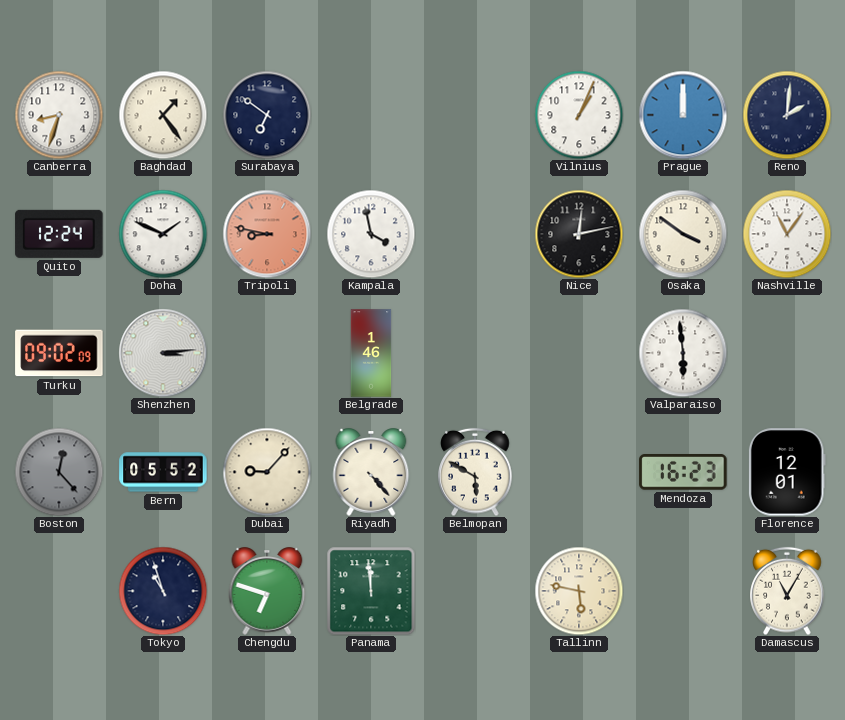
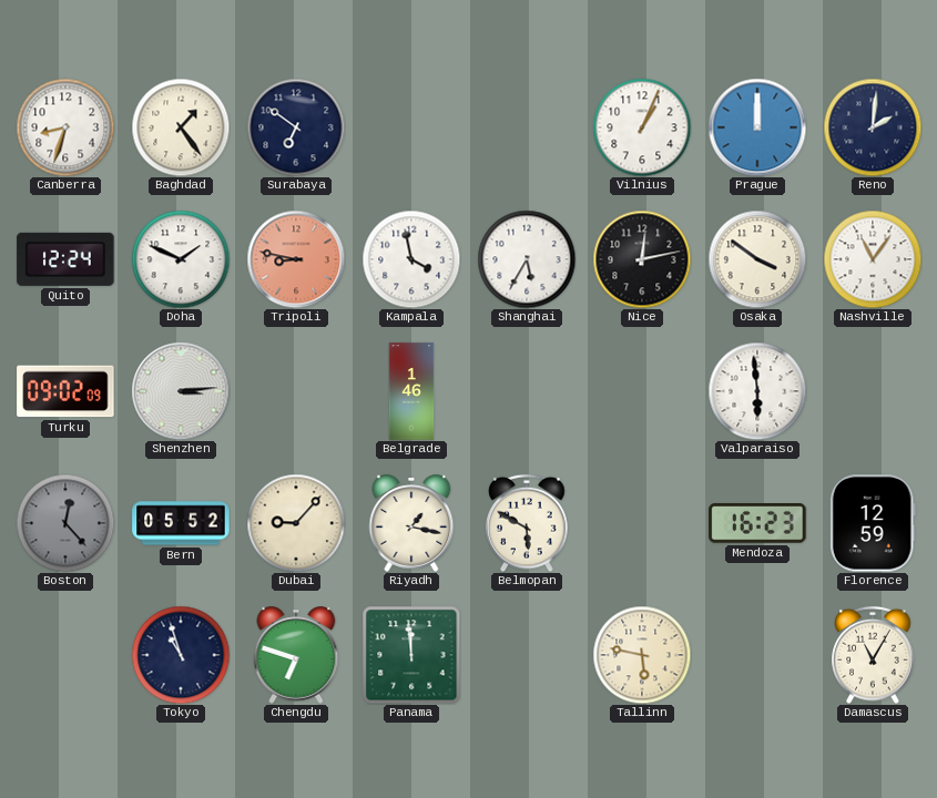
Shanghai: none -> 5:35 (527, 259)
Riyadh: 4:23 -> 1:17 (411, 523)
Florence: 12:01 -> 12:59 (873, 523)
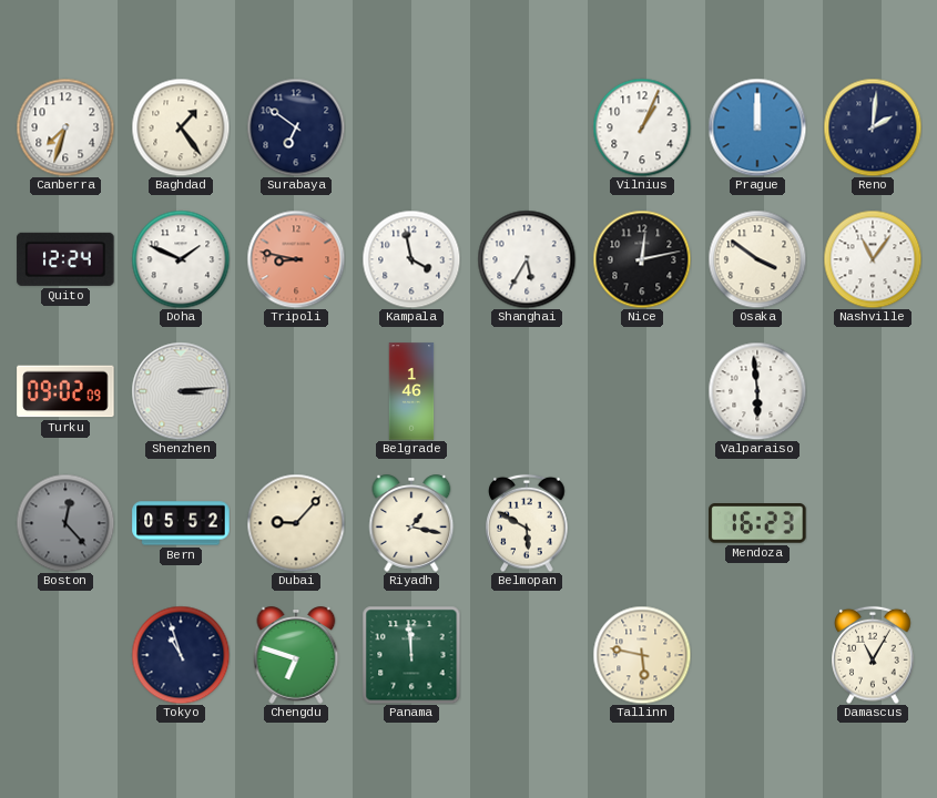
Canberra: 8:33 -> 7:33 (65, 127)
Florence: 12:59 -> none (873, 523)
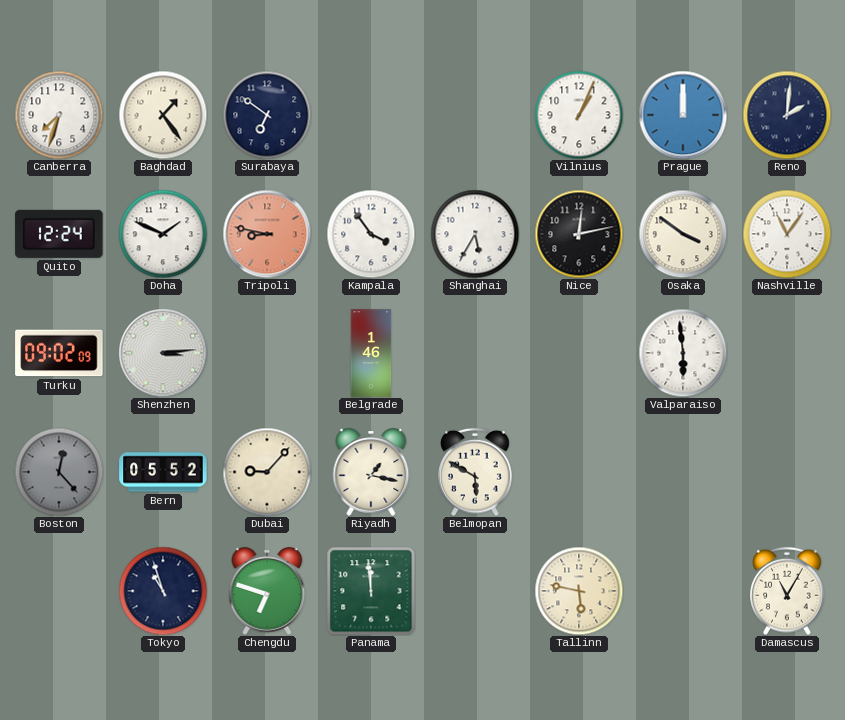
Kampala: 3:58 -> 3:54 (371, 234)
Mendoza: 16:23 -> none (757, 524)
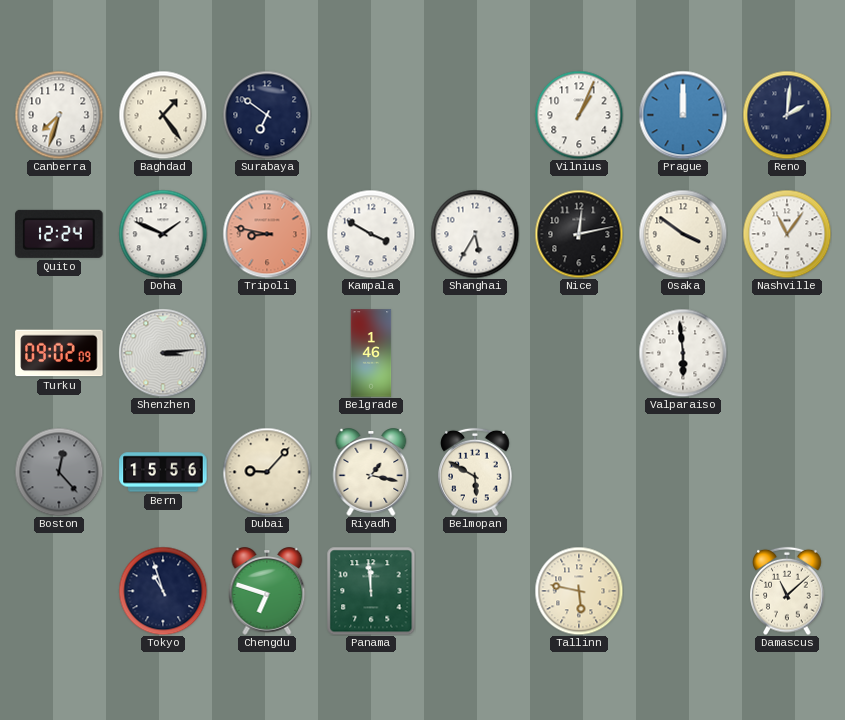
Kampala: 3:54 -> 3:50 (371, 234)
Bern: 05:52 -> 15:56 (163, 472)
Damascus: 11:05 -> 11:08 (787, 591)
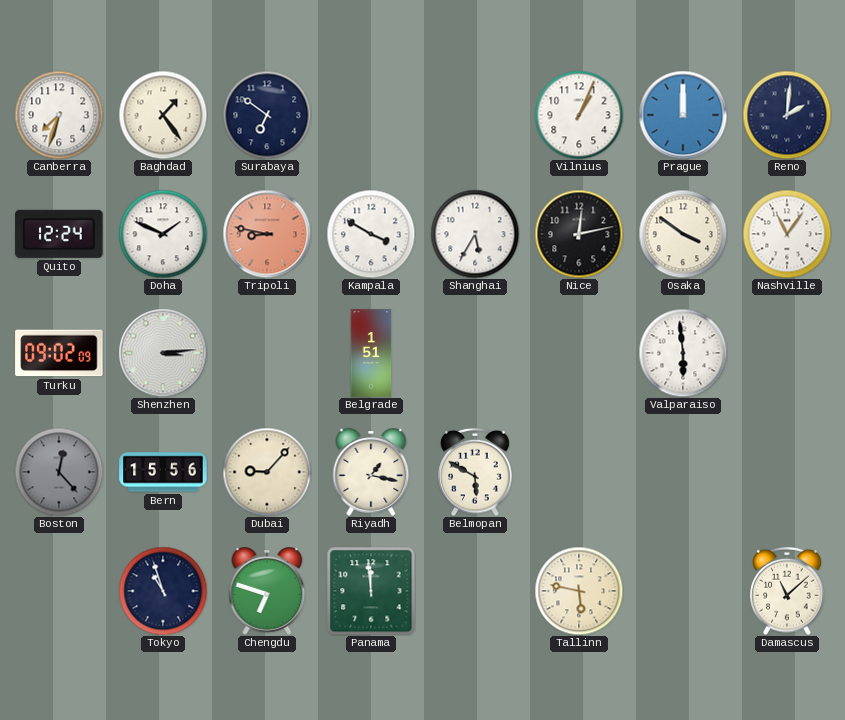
Belgrade: 1:46 -> 1:51 (371, 353)
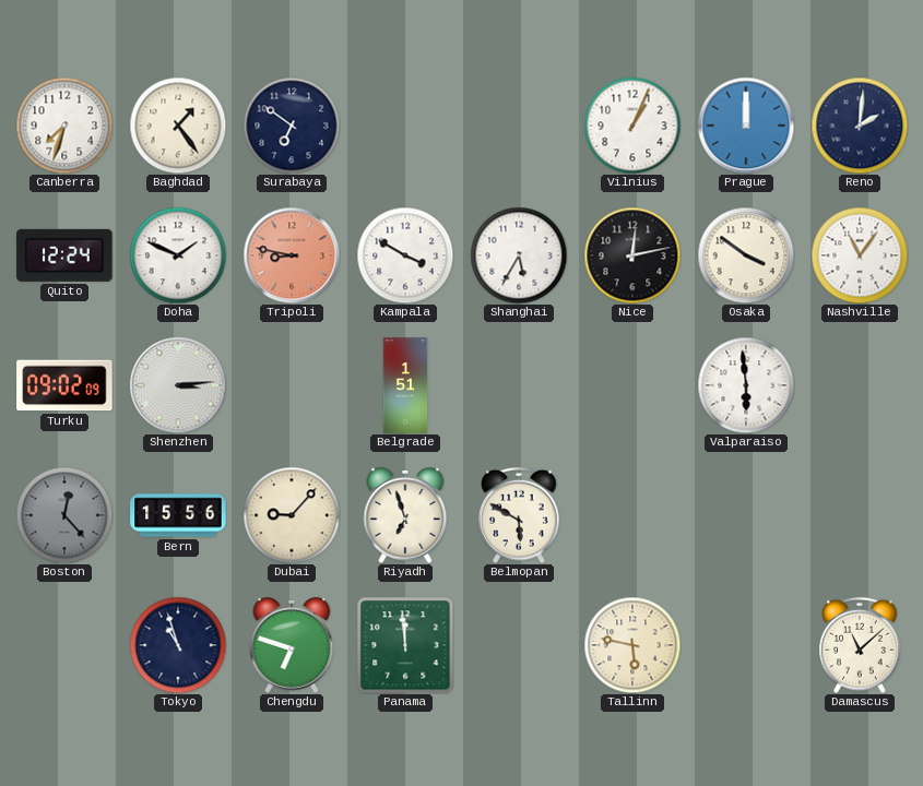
Riyadh: 1:17 -> 6:57 (405, 515)
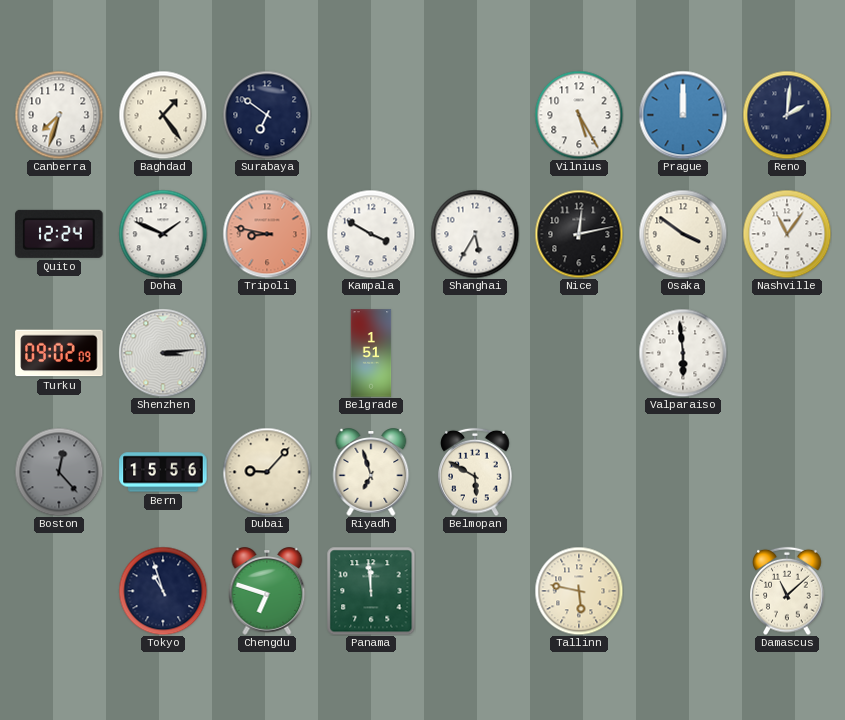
Vilnius: 1:04 -> 5:25 (579, 115)
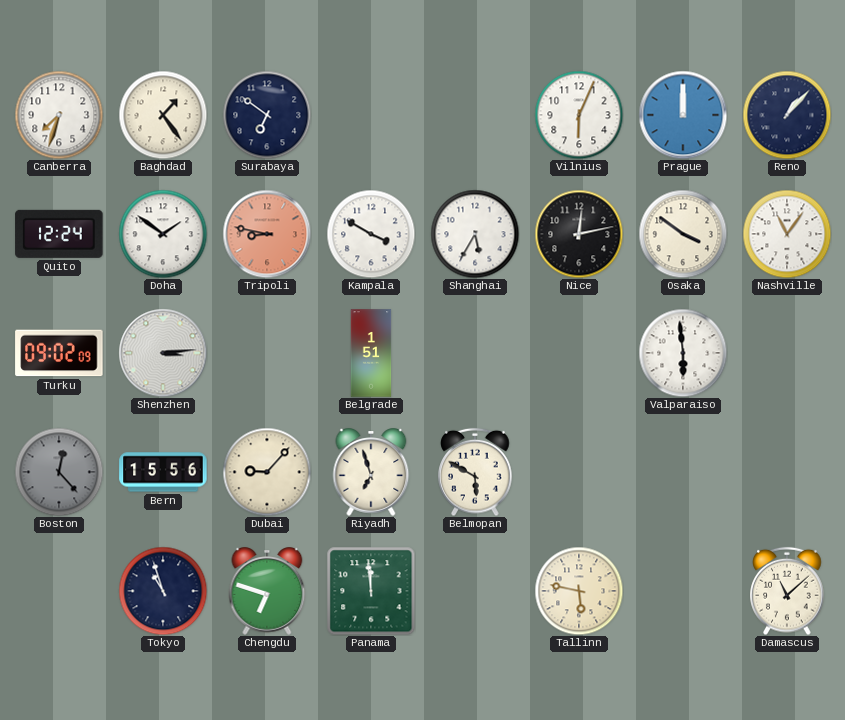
Vilnius: 5:25 -> 6:04 (579, 115)
Reno: 2:01 -> 1:07 (787, 115)
Doha: 1:49 -> 1:51 (163, 234)
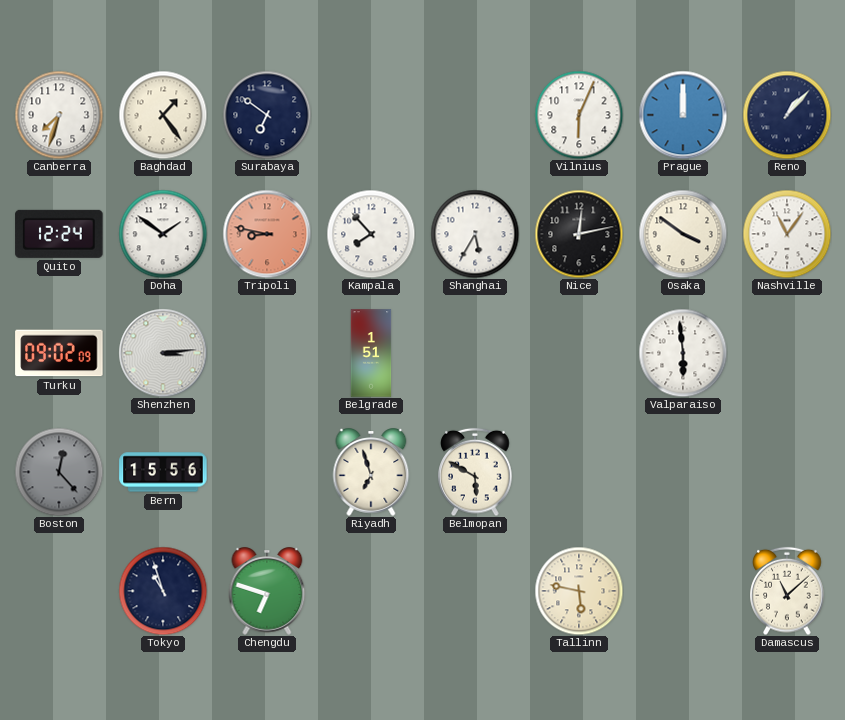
Kampala: 3:50 -> 7:53 (371, 234)
Dubai: 9:07 -> none (267, 472)
Panama: 11:59 -> none (371, 591)
